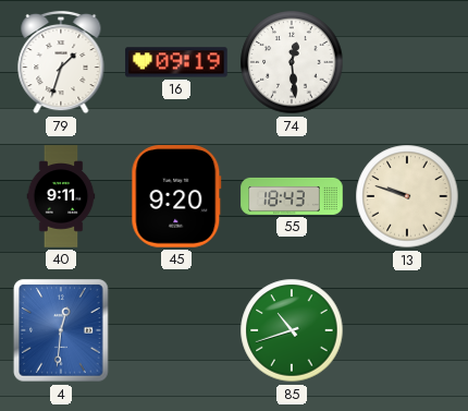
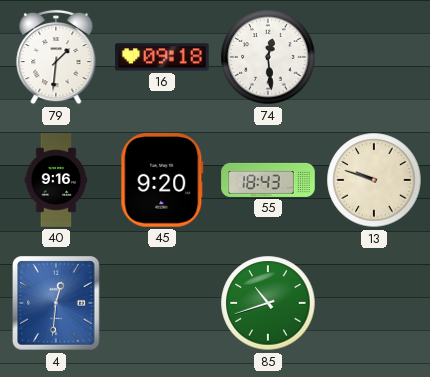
79: 1:33 -> 1:31 (56, 57)
16: 09:19 -> 09:18 (162, 57)
40: 9:11 -> 9:16 (56, 180)
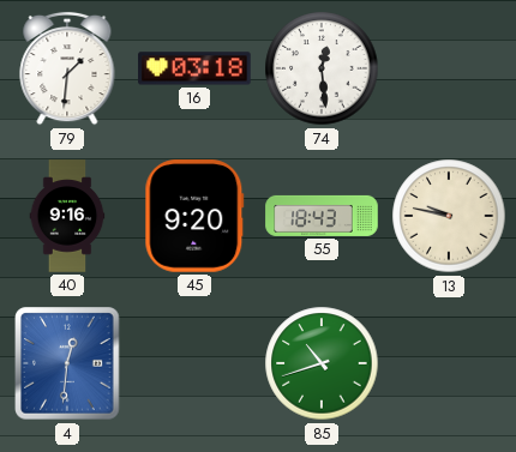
16: 09:18 -> 03:18 (194, 68)
13: 9:48 -> 9:47 (449, 216)
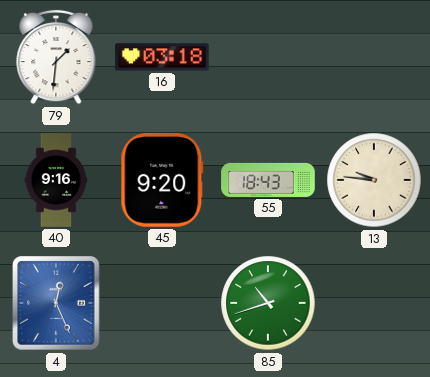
74: 12:29 -> none (322, 68)
13: 9:47 -> 9:46 (374, 180)
4: 12:31 -> 12:26 (56, 303)
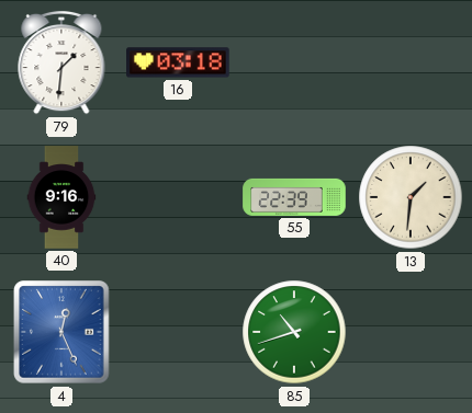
45: 9:20 -> none (162, 180)
55: 18:43 -> 22:39 (294, 197)
13: 9:46 -> 1:31 (411, 197)
